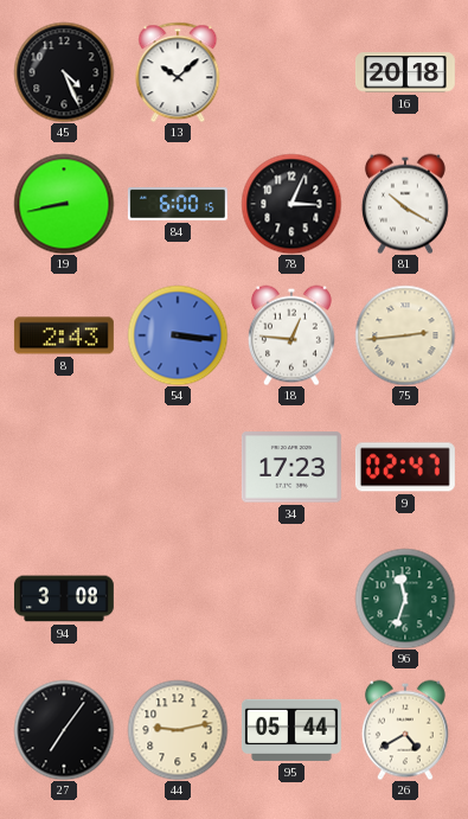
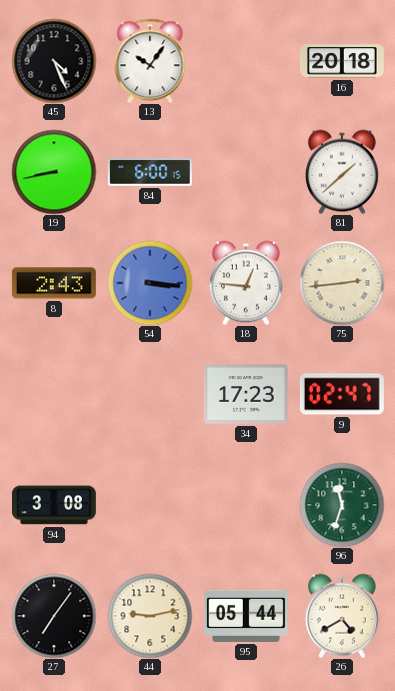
13: 10:08 -> 10:06 (150, 61)
78: 3:04 -> none (291, 204)
81: 10:20 -> 1:38 (342, 172)
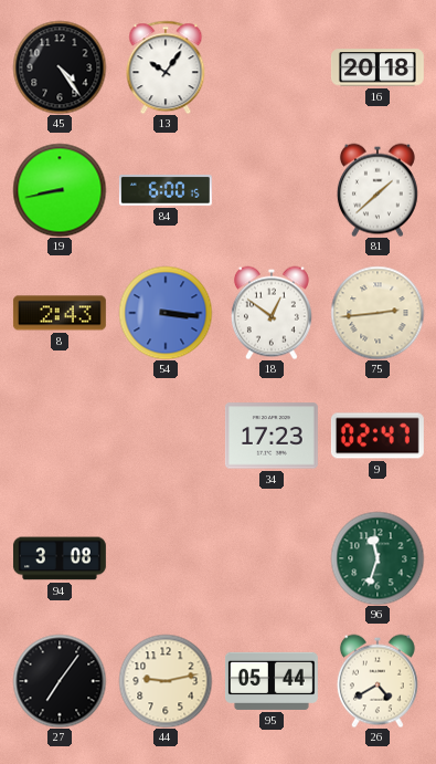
45: 4:26 -> 4:24 (60, 67)
18: 12:46 -> 12:51 (272, 313)
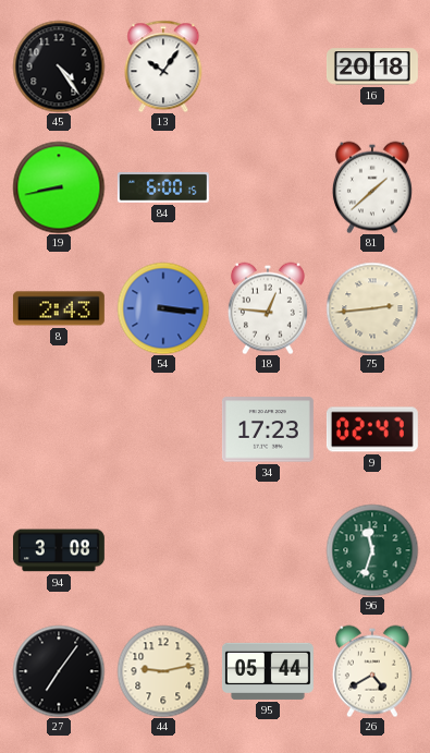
18: 12:51 -> 12:46 (268, 308)
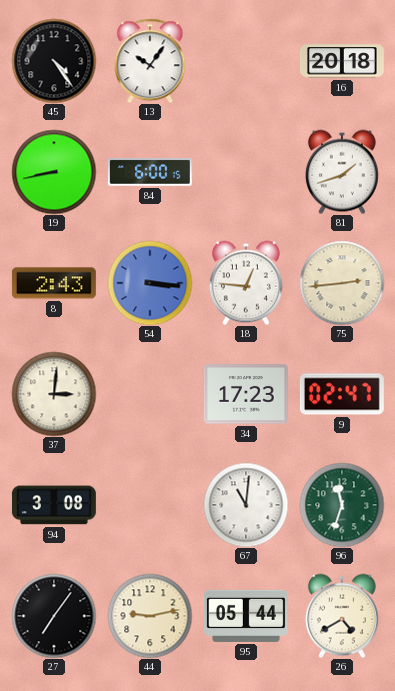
81: 1:38 -> 1:42 (342, 172)
37: none -> 3:01 (54, 394)
67: none -> 11:01 (246, 505)
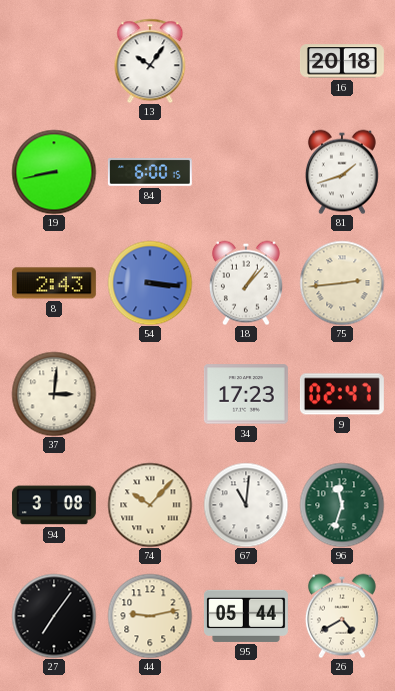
45: 4:24 -> none (54, 61)
18: 12:46 -> 1:07 (246, 283)
74: none -> 10:07 (150, 505)
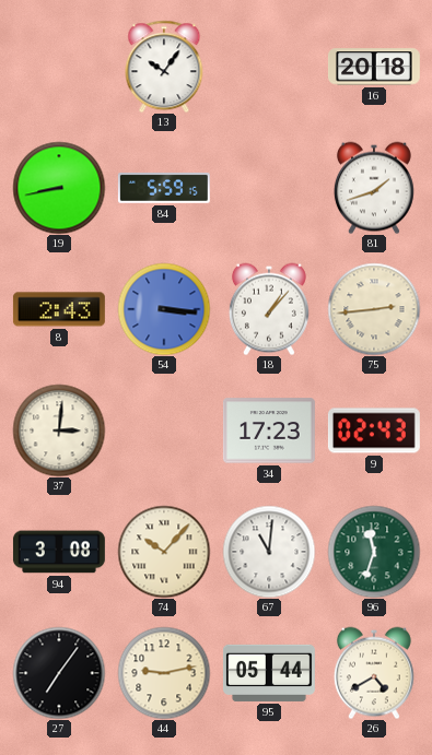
84: 6:00 -> 5:59 (164, 188)
9: 02:47 -> 02:43 (374, 430)
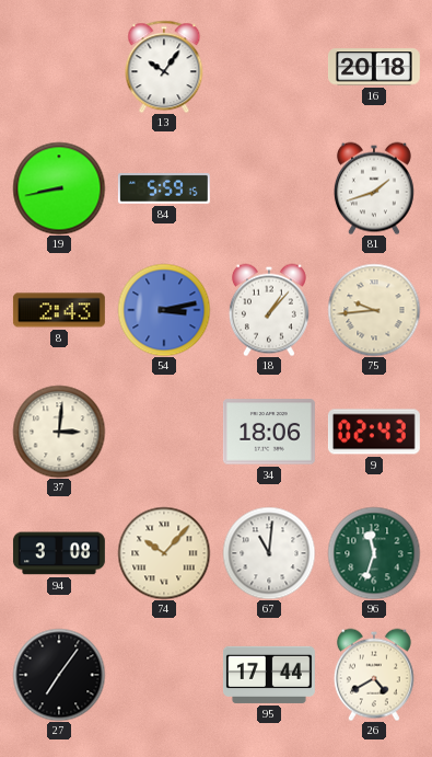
54: 3:16 -> 3:13 (164, 310)
75: 2:44 -> 9:44 (374, 310)
34: 17:23 -> 18:06 (269, 432)
44: 9:13 -> none (164, 673)
95: 05:44 -> 17:44 (269, 675)
